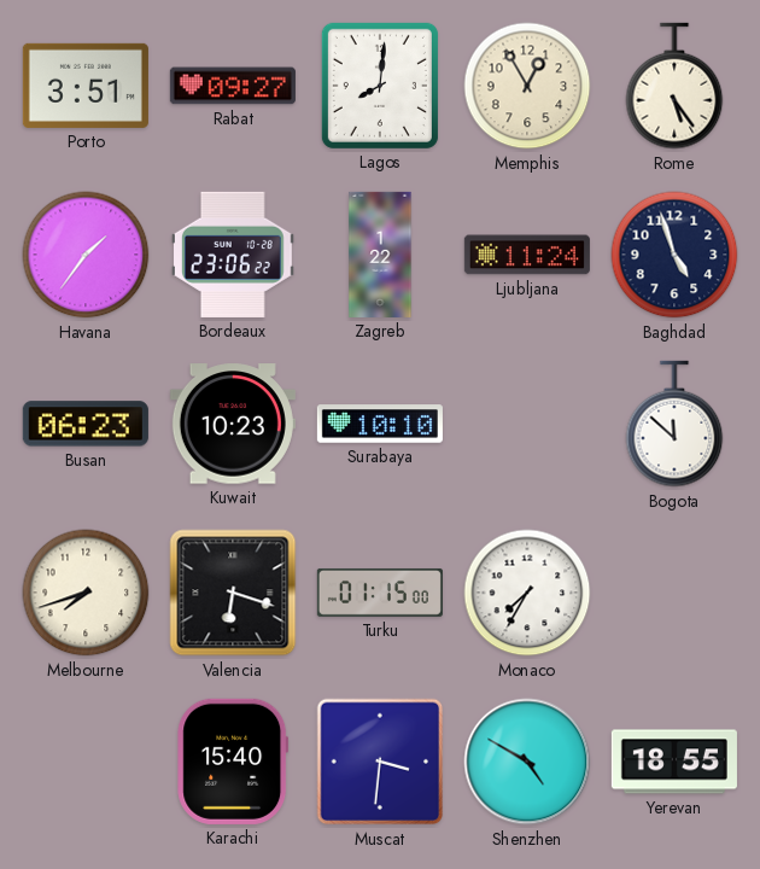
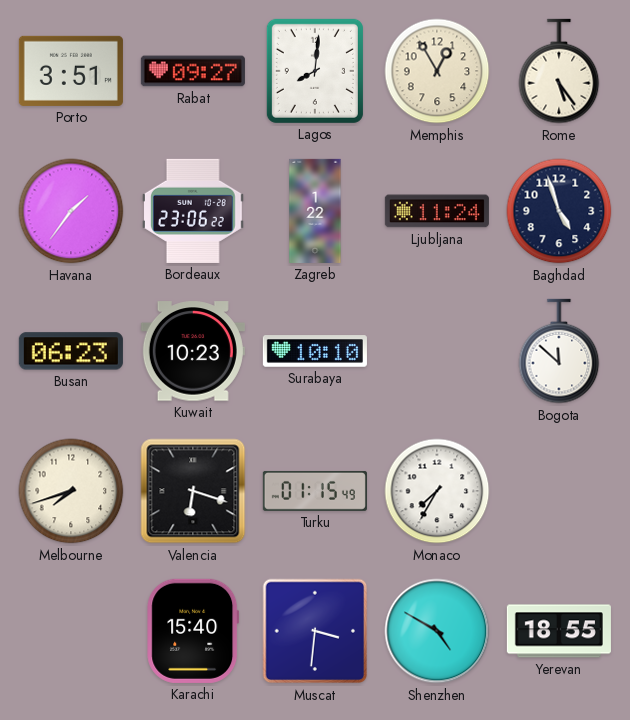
Turku: 01:15:00 -> 01:15:49 (315, 491)
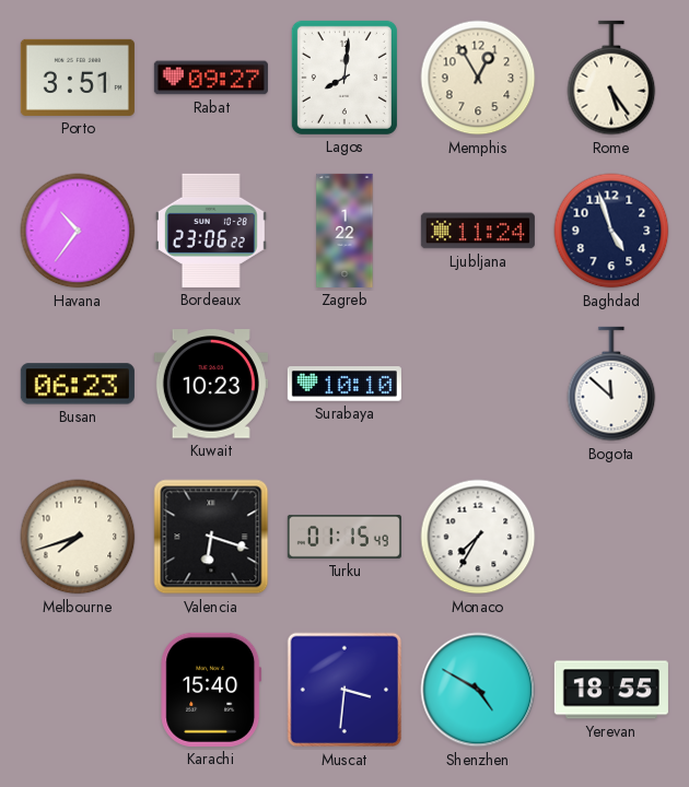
Havana: 1:36 -> 10:36 (78, 231)
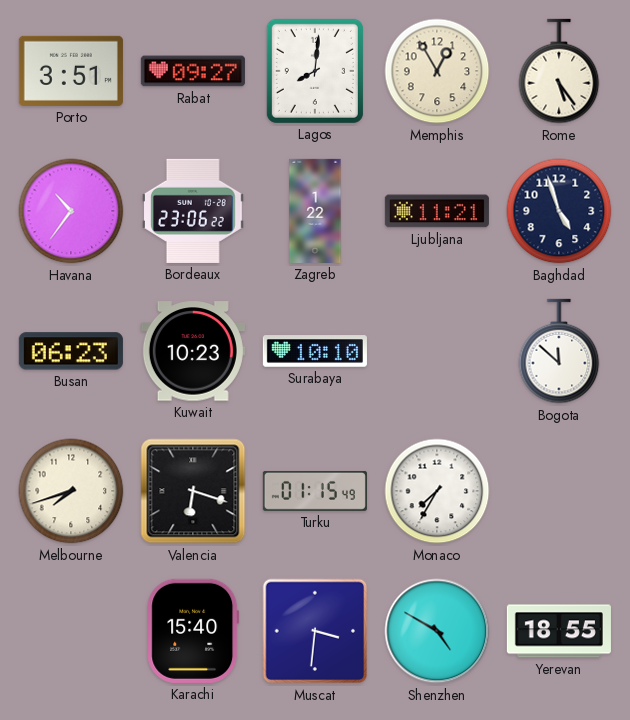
Ljubljana: 11:24 -> 11:21 (437, 211)
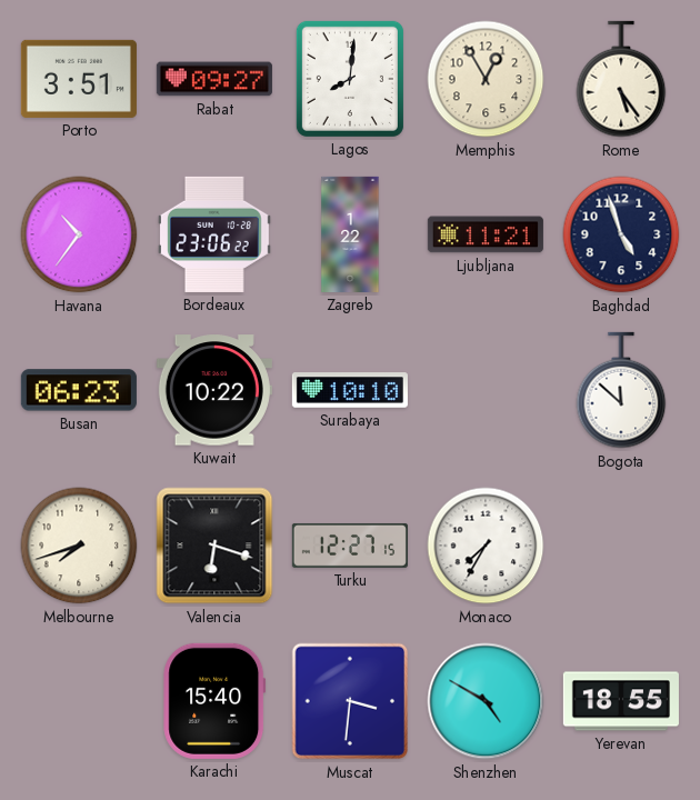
Kuwait: 10:23 -> 10:22 (214, 390)
Turku: 01:15 -> 12:27 (350, 546)
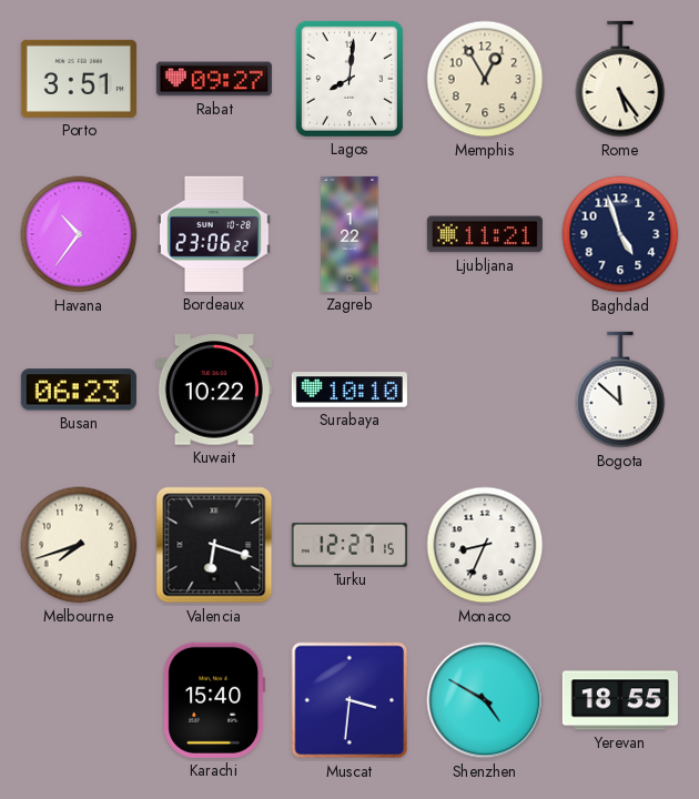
Monaco: 7:35 -> 8:34 (485, 545)
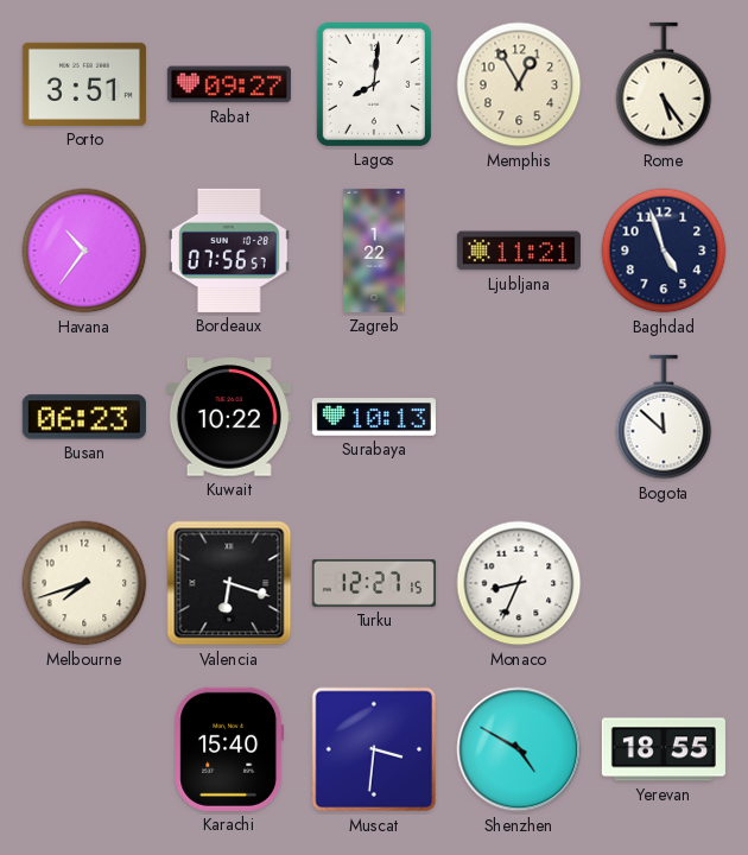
Bordeaux: 23:06 -> 07:56 (229, 251)
Surabaya: 10:10 -> 10:13 (374, 417)
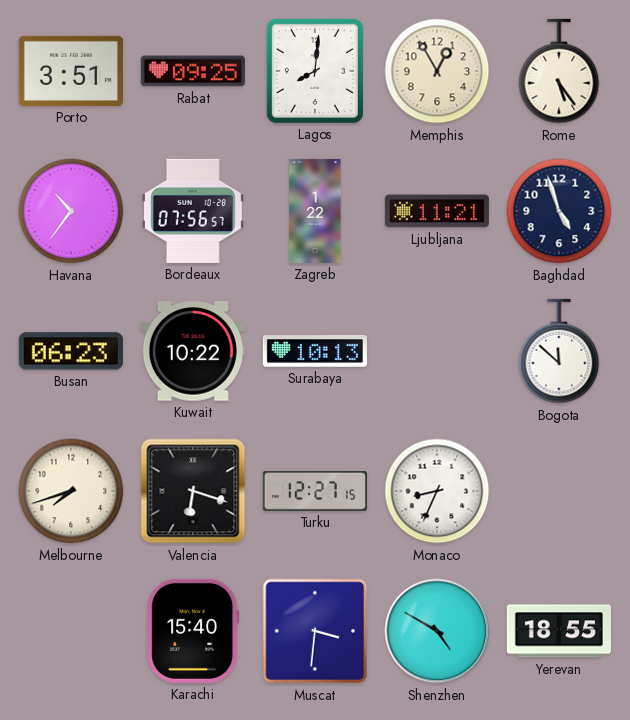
Rabat: 09:27 -> 09:25 (193, 71)
